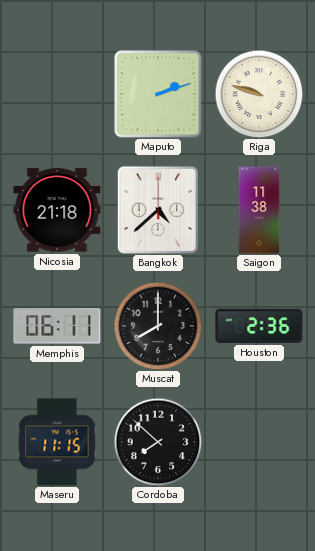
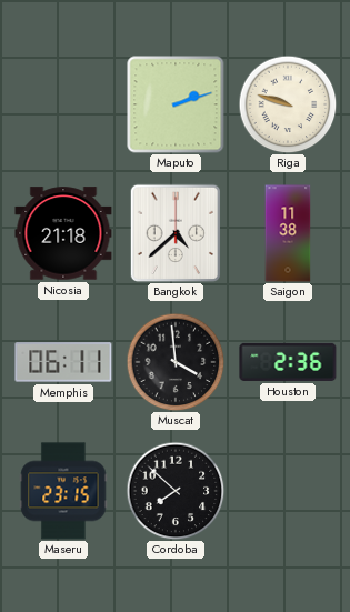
Muscat: 8:00 -> 3:59 (176, 362)
Maseru: 11:15 -> 23:15 (63, 491)
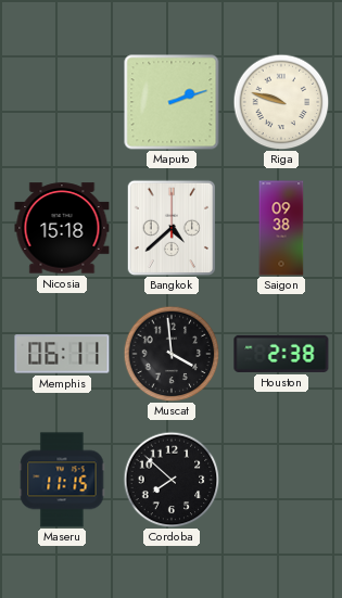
Nicosia: 21:18 -> 15:18 (62, 228)
Saigon: 11:38 -> 09:38 (281, 228)
Houston: 2:36 -> 2:38 (281, 354)
Maseru: 23:15 -> 11:15 (62, 480)
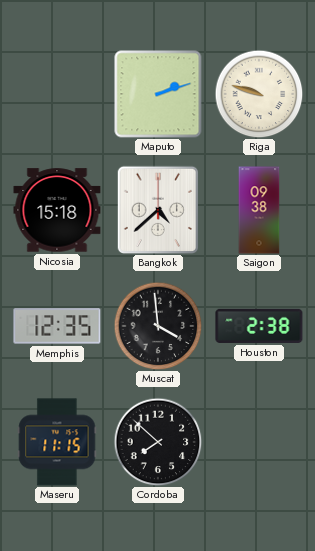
Memphis: 06:11 -> 12:35 (57, 326)
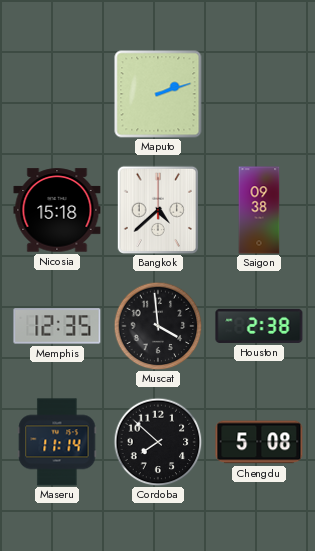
Riga: 9:48 -> none (259, 94)
Maseru: 11:15 -> 11:14 (57, 442)
Chengdu: none -> 5:08 (259, 442)
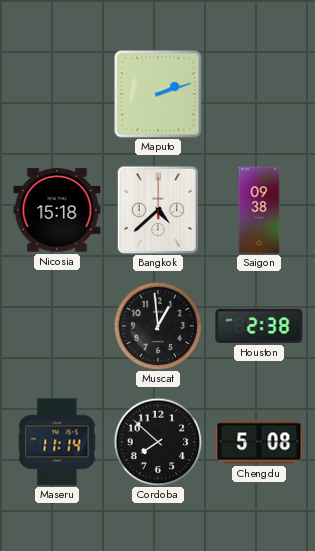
Memphis: 12:35 -> none (57, 326)
Muscat: 3:59 -> 12:59 (158, 326)
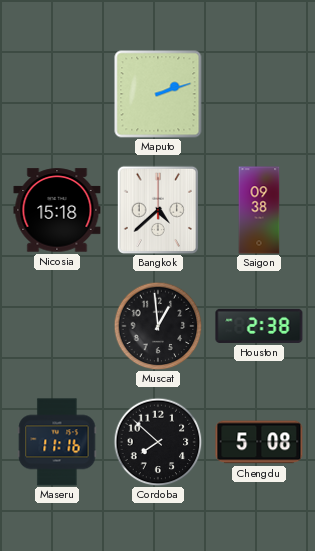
Maseru: 11:14 -> 11:16 (57, 442)
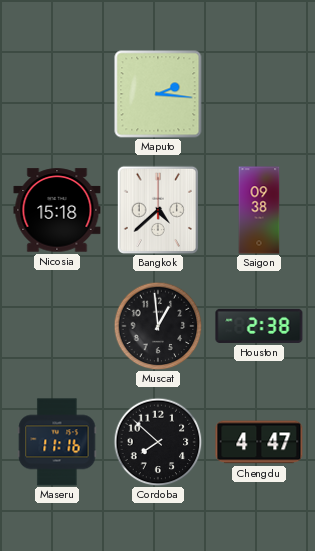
Maputo: 2:12 -> 2:16 (158, 94)
Chengdu: 5:08 -> 4:47 (259, 442)
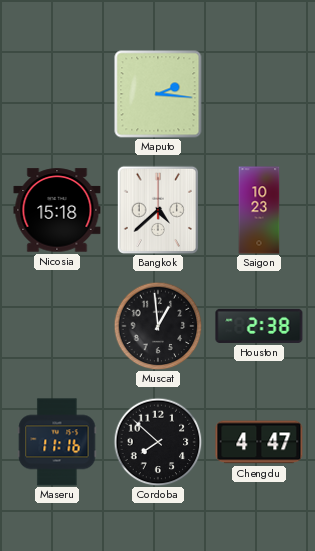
Saigon: 09:38 -> 10:23 (259, 210)
